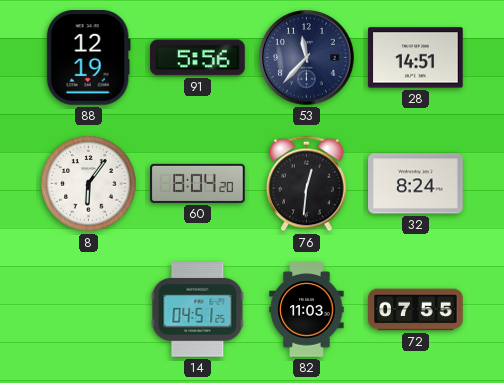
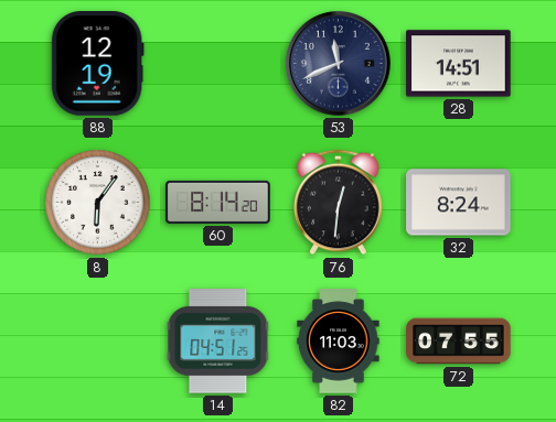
91: 5:56 -> none (198, 58)
53: 11:37 -> 11:41 (339, 64)
60: 8:04 -> 8:14 (218, 202)
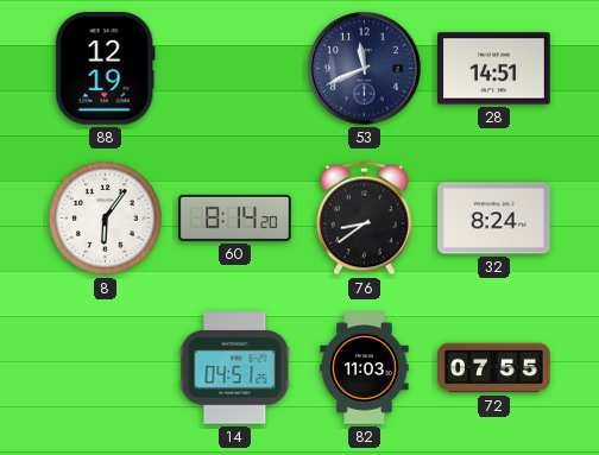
76: 12:31 -> 8:39 (365, 219)
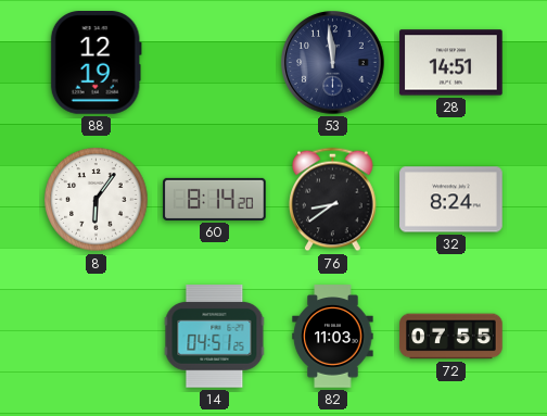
53: 11:41 -> 11:59 (333, 63)
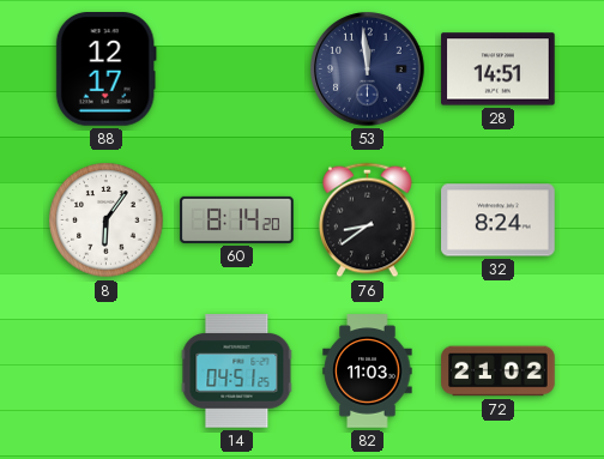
88: 12:19 -> 12:17 (105, 70)
72: 07:55 -> 21:02 (499, 372)
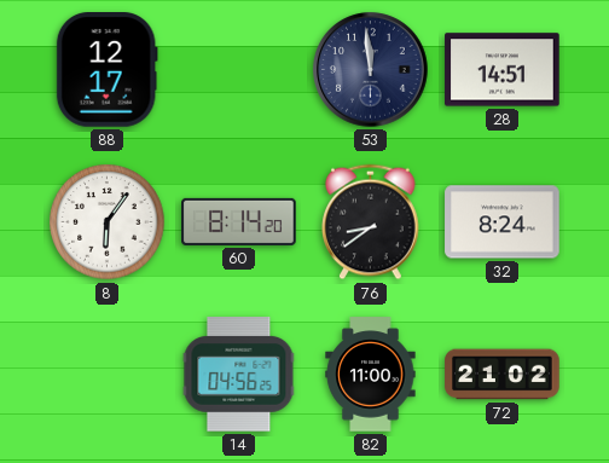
14: 04:51 -> 04:56 (239, 375)
82: 11:03 -> 11:00 (371, 375)
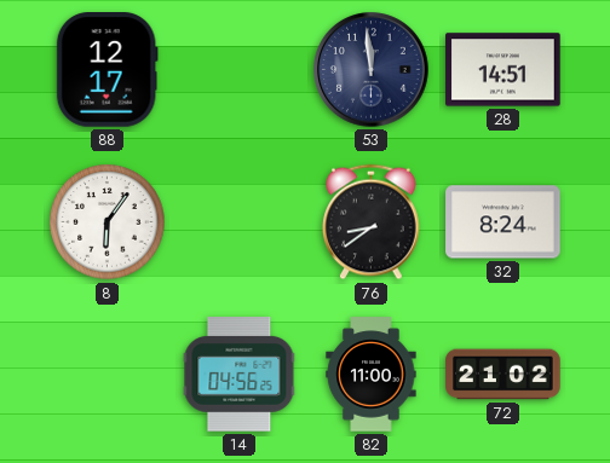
60: 8:14 -> none (239, 221)
